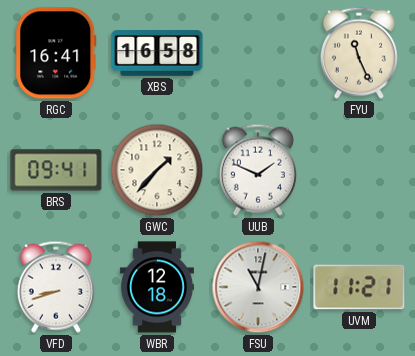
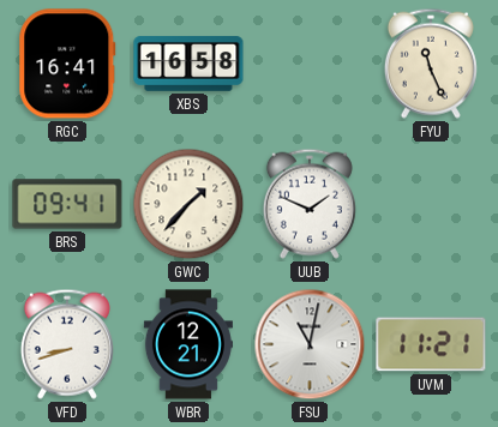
WBR: 12:18 -> 12:21 (188, 344)
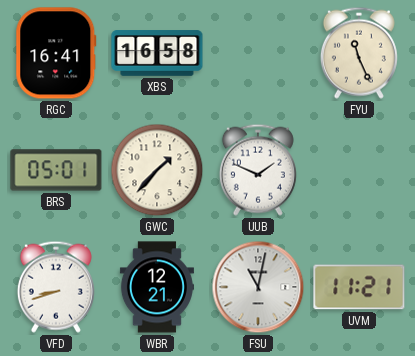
BRS: 09:41 -> 05:01 (56, 170)
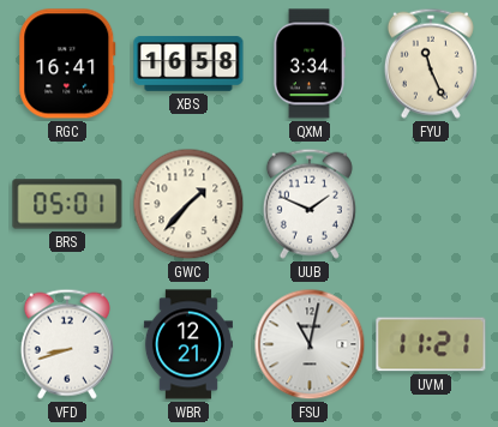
QXM: none -> 3:34 (308, 64)
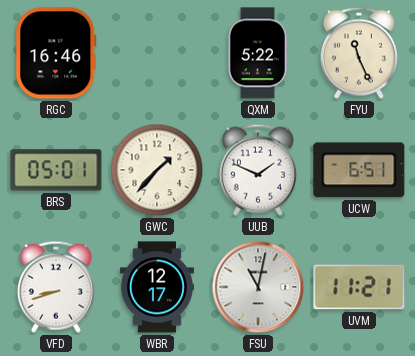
RGC: 16:41 -> 16:46 (56, 53)
XBS: 16:58 -> none (188, 64)
QXM: 3:34 -> 5:22 (257, 53)
UCW: none -> 6:51 (359, 170)
WBR: 12:21 -> 12:17 (157, 287)
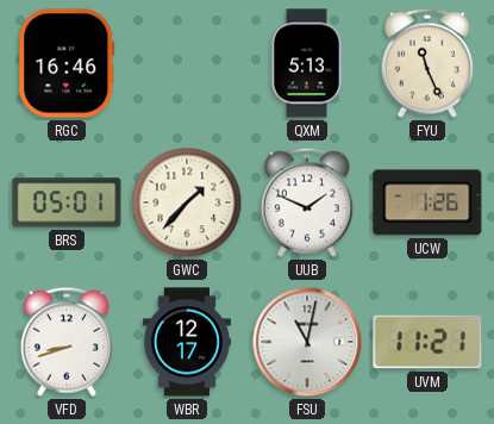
QXM: 5:22 -> 5:13 (306, 63)
UCW: 6:51 -> 1:26 (427, 202)
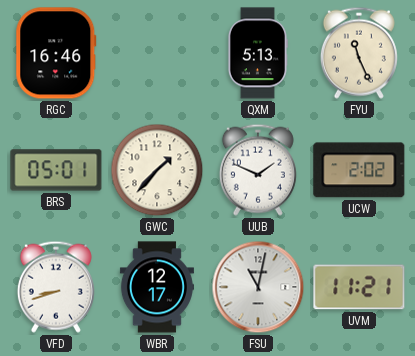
UCW: 1:26 -> 2:02 (359, 170)
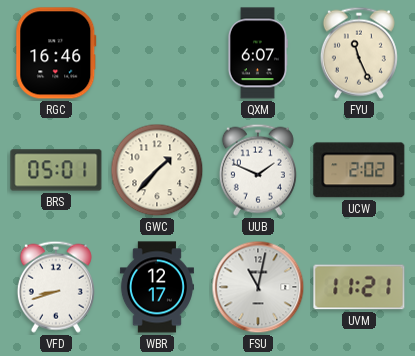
QXM: 5:13 -> 6:07 (257, 53)
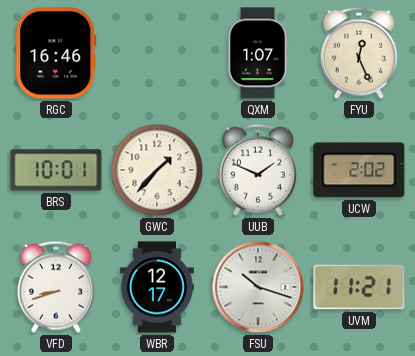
QXM: 6:07 -> 1:07 (257, 53)
FYU: 11:26 -> 12:26 (359, 53)
BRS: 05:01 -> 10:01 (56, 170)
FSU: 11:02 -> 10:18 (258, 287)
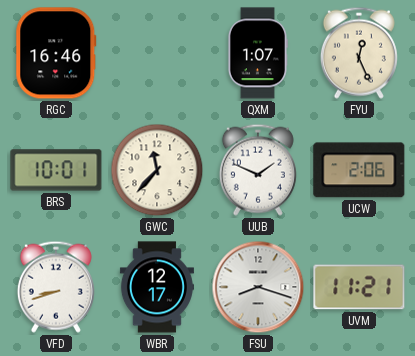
GWC: 1:37 -> 11:37 (157, 170)
UCW: 2:02 -> 2:06 (359, 170)
FSU: 10:18 -> 8:18 (258, 287)
